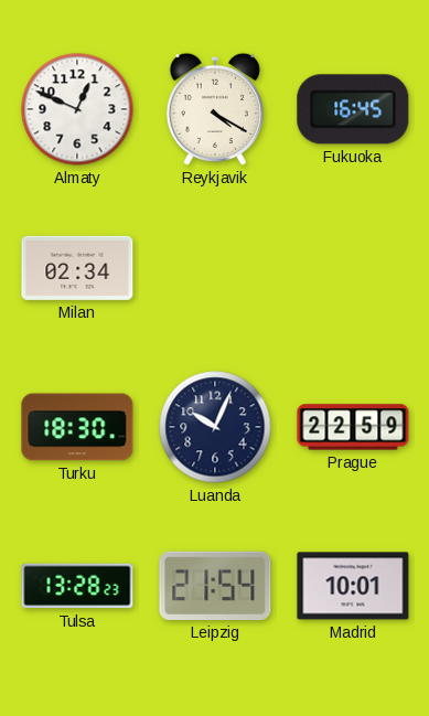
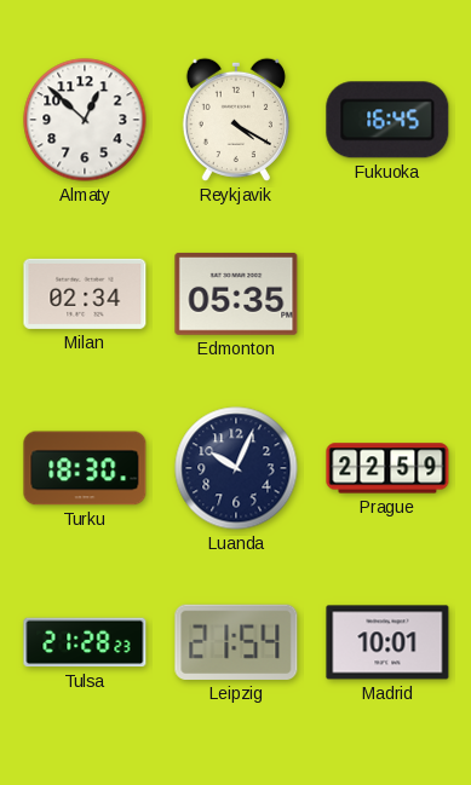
Almaty: 12:49 -> 12:52 (85, 120)
Edmonton: none -> 05:35 (236, 294)
Tulsa: 13:28 -> 21:28 (85, 642)
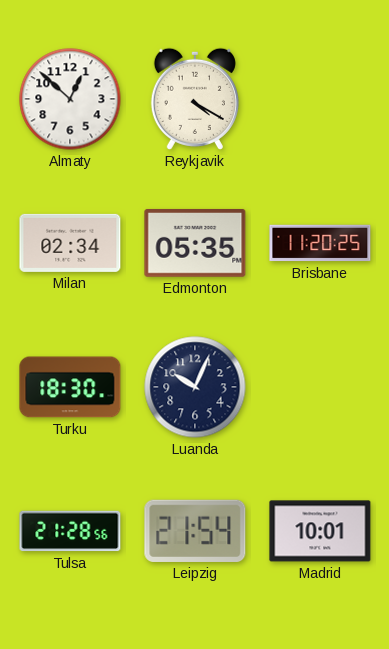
Fukuoka: 16:45 -> none (387, 120)
Brisbane: none -> 11:20 (320, 243)
Prague: 22:59 -> none (387, 468)
Tulsa: 21:28:23 -> 21:28:56 (70, 531)
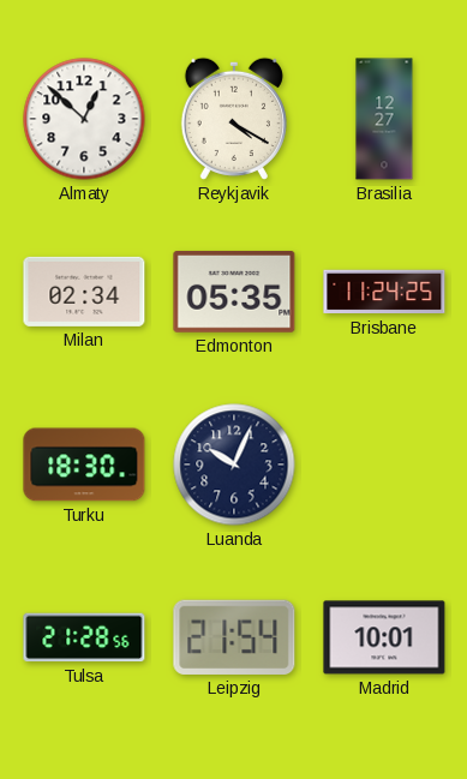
Brasilia: none -> 12:27 (384, 119)
Brisbane: 11:20 -> 11:24 (384, 292)
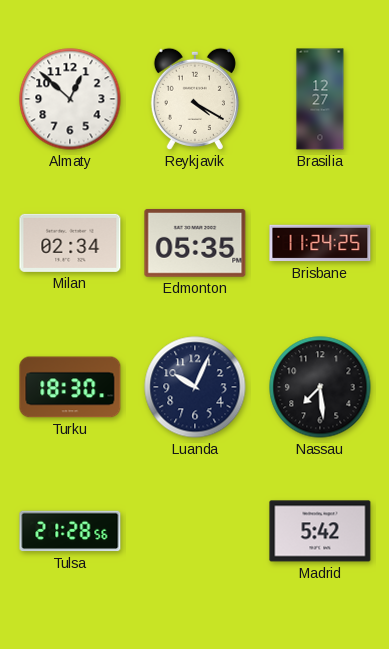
Nassau: none -> 7:29 (320, 387)
Leipzig: 21:54 -> none (234, 637)
Madrid: 10:01 -> 5:42 (320, 531)
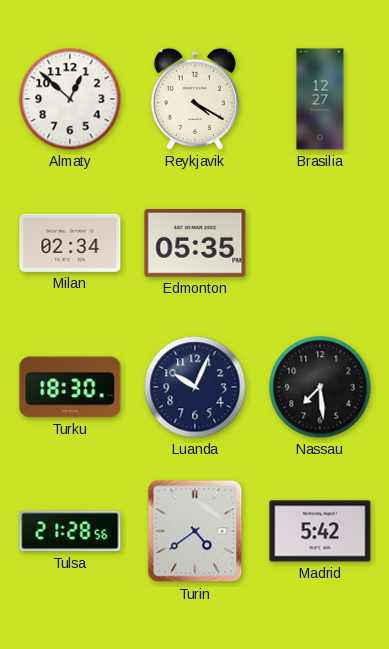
Brisbane: 11:24 -> none (320, 243)
Turin: none -> 4:39 (195, 531)
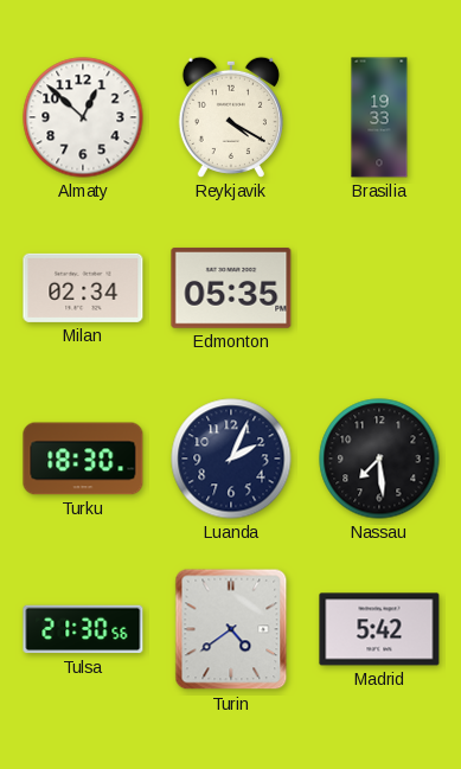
Brasilia: 12:27 -> 19:33 (379, 117)
Luanda: 10:04 -> 2:04 (231, 459)
Tulsa: 21:28 -> 21:30 (83, 629)
